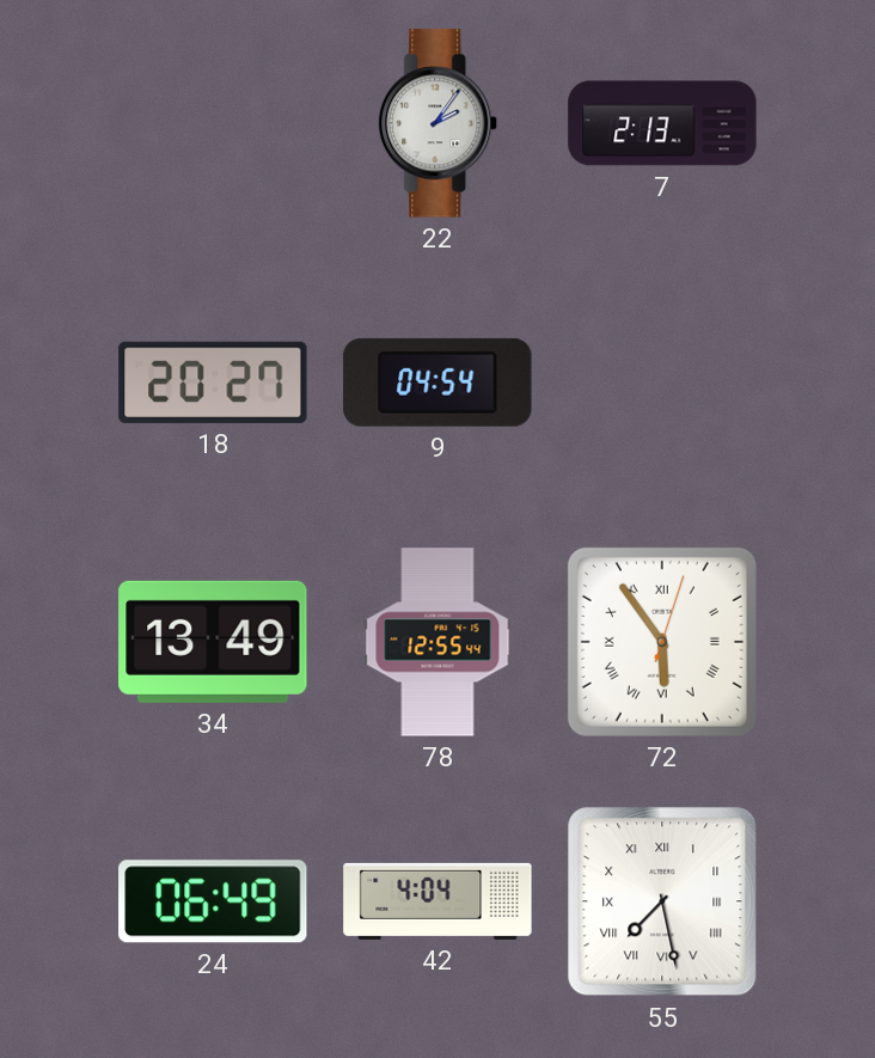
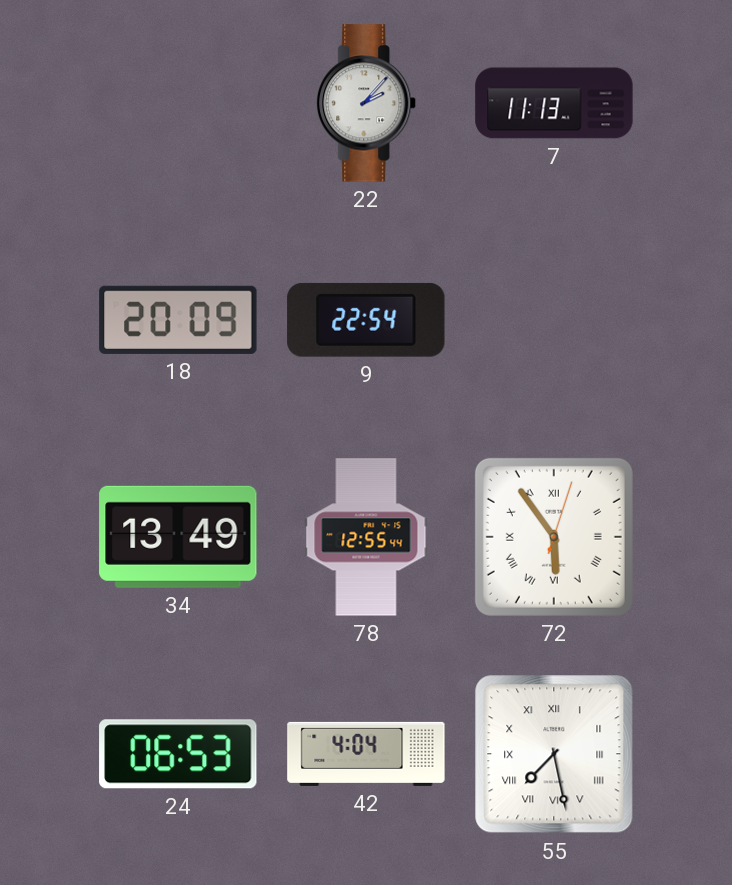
22: 2:06 -> 2:07 (367, 103)
7: 2:13 -> 11:13 (554, 103)
18: 20:27 -> 20:09 (178, 320)
9: 04:54 -> 22:54 (366, 320)
24: 06:49 -> 06:53 (178, 754)
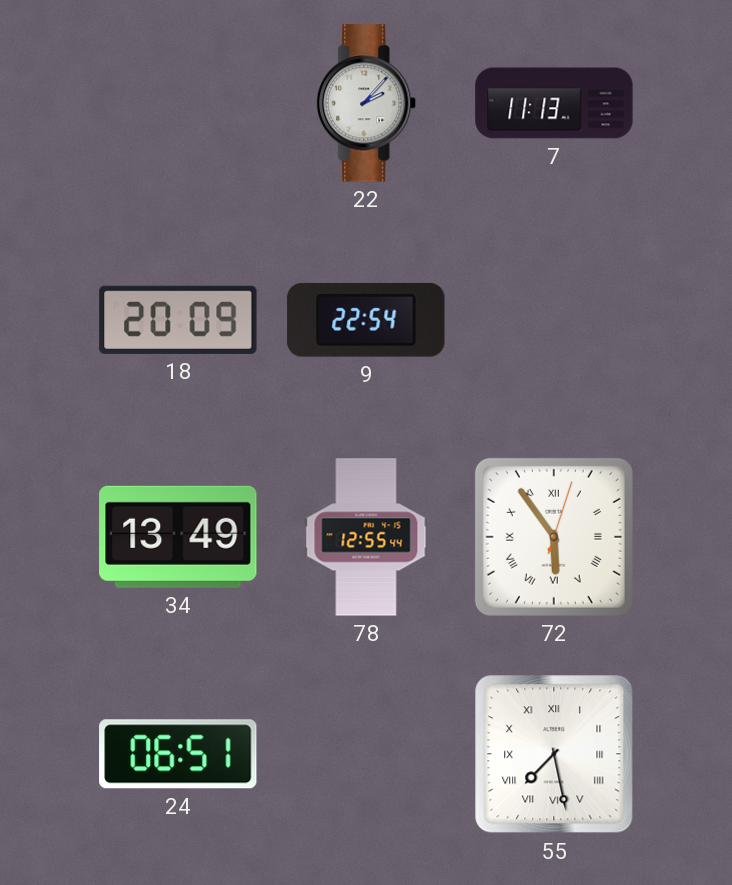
24: 06:53 -> 06:51 (178, 754)
42: 4:04 -> none (366, 754)
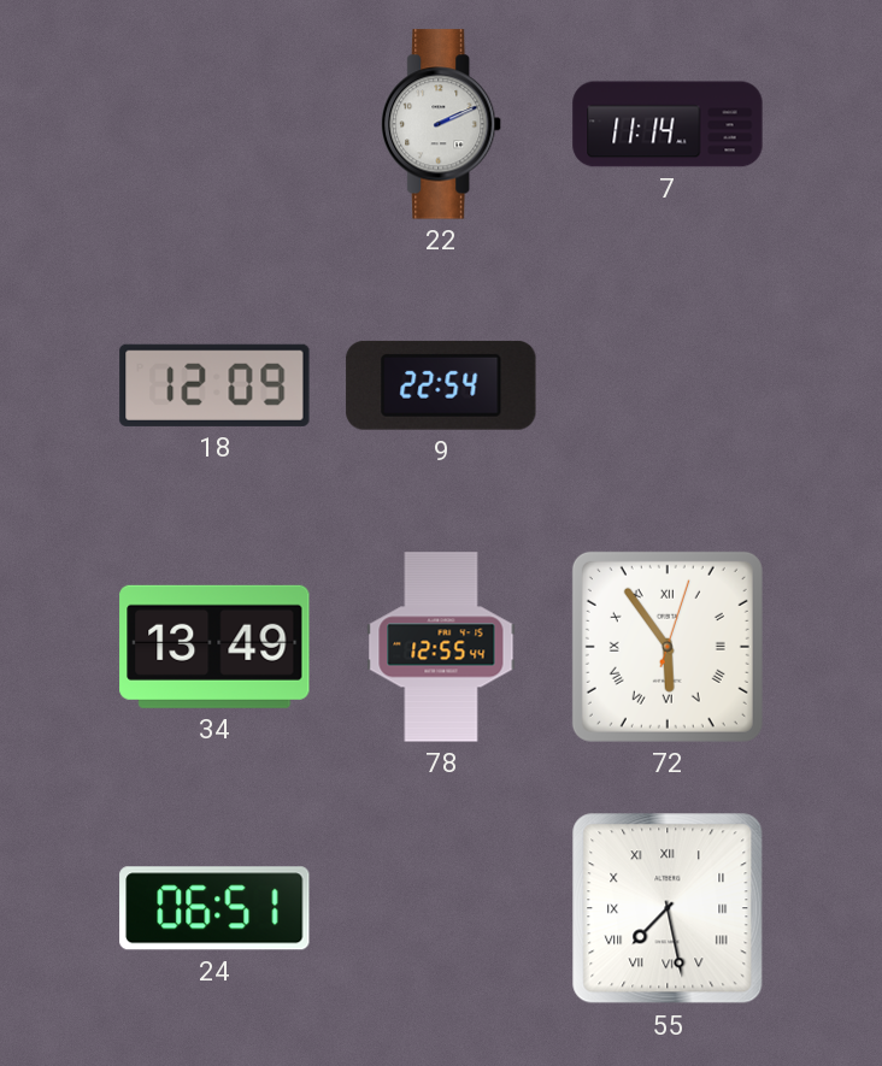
22: 2:07 -> 2:11 (442, 124)
7: 11:13 -> 11:14 (668, 124)
18: 20:09 -> 12:09 (214, 385)
